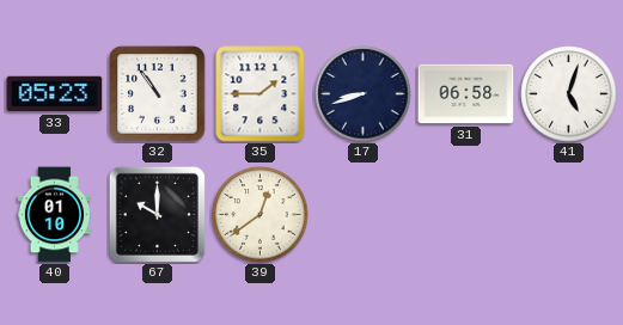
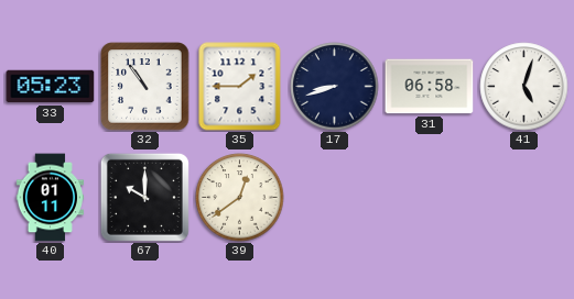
40: 01:10 -> 01:11 (51, 198)
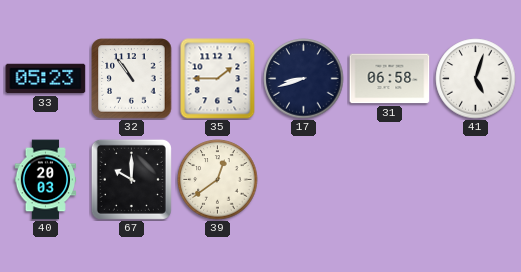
40: 01:11 -> 20:03 (46, 180)
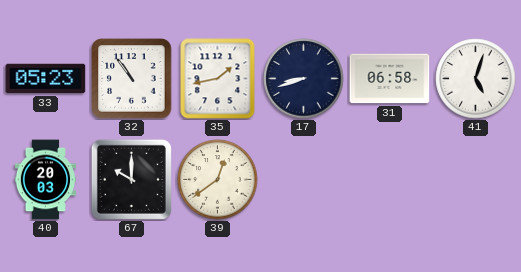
35: 1:45 -> 1:43 (218, 79)
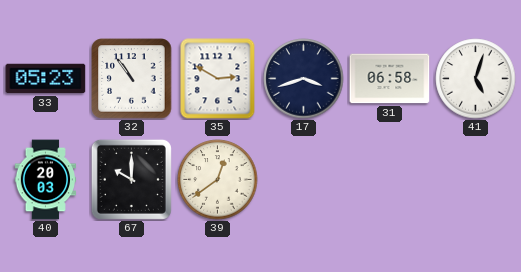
35: 1:43 -> 2:50 (218, 79)
17: 8:42 -> 3:42 (304, 79)
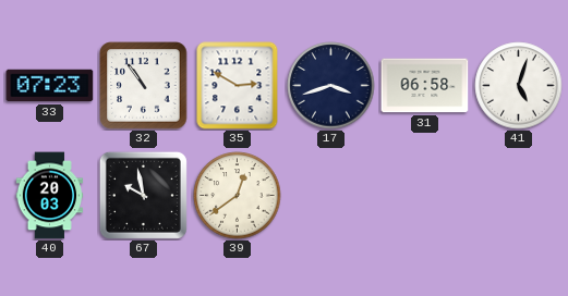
33: 05:23 -> 07:23 (50, 86)
67: 10:00 -> 9:58 (143, 195)
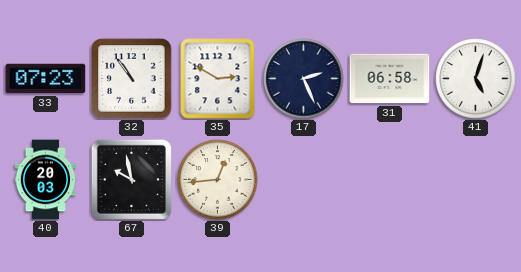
17: 3:42 -> 2:26 (304, 79)
39: 12:39 -> 12:44 (218, 180)
